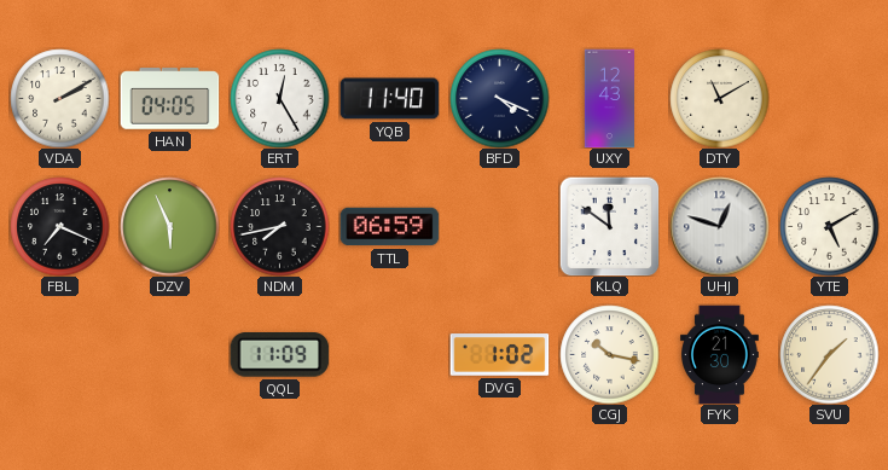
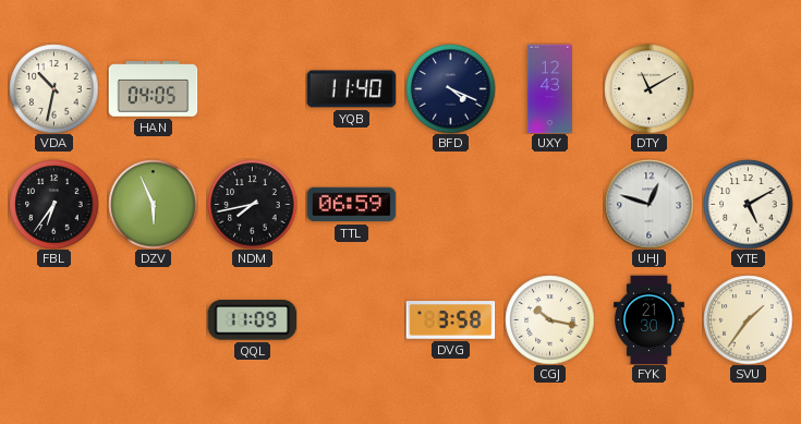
VDA: 2:10 -> 10:32 (53, 88)
ERT: 12:25 -> none (279, 98)
FBL: 7:19 -> 6:36 (53, 204)
KLQ: 11:51 -> none (609, 226)
DVG: 1:02 -> 3:58 (450, 320)
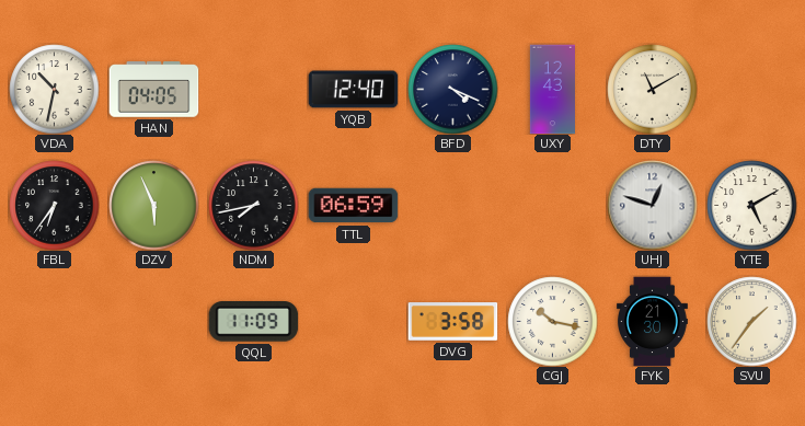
YQB: 11:40 -> 12:40 (353, 90)
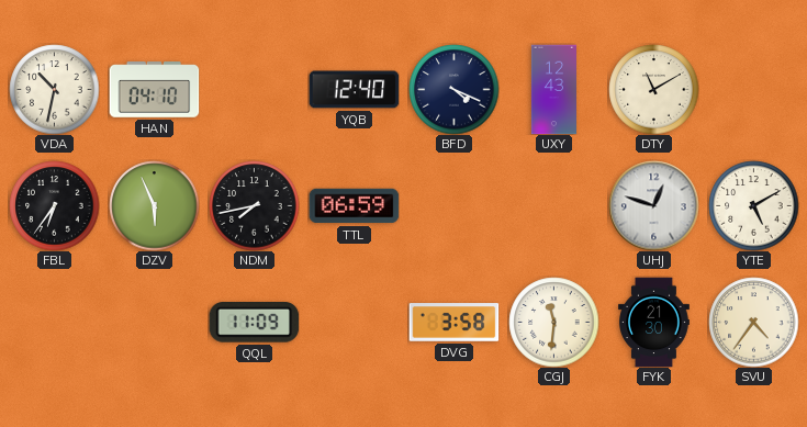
HAN: 04:05 -> 04:10 (154, 90)
CGJ: 10:17 -> 11:31 (553, 322)
SVU: 1:36 -> 4:36 (753, 322)
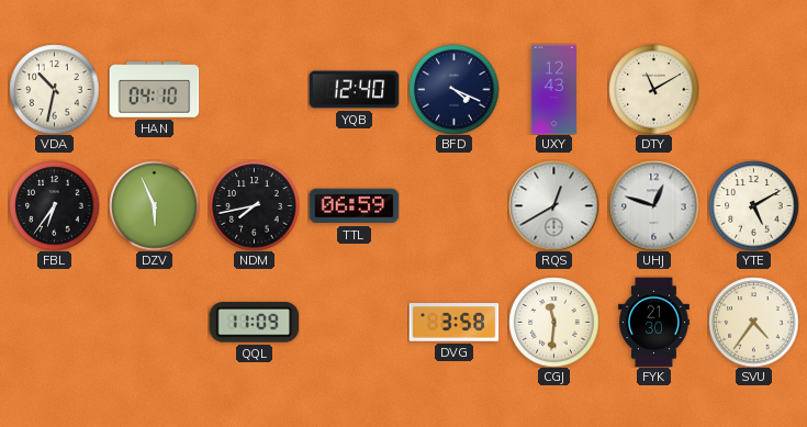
RQS: none -> 12:40 (553, 205)
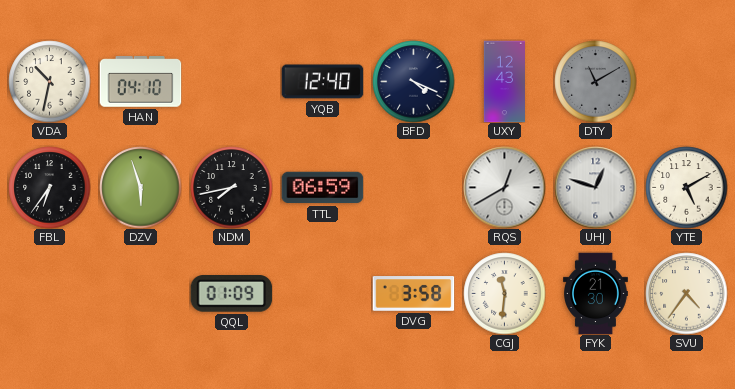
DTY dial: cream -> grey (595, 81)
DZV: 5:56 -> 5:57 (140, 187)
QQL: 11:09 -> 01:09 (231, 294)
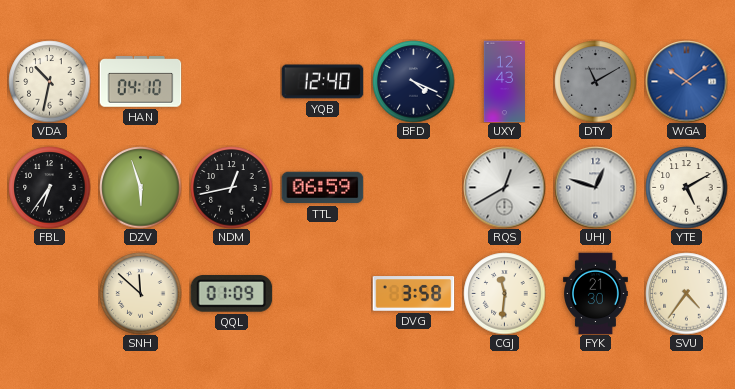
WGA: none -> 10:09 (686, 81)
NDM: 7:43 -> 12:43 (231, 187)
SNH: none -> 11:52 (140, 293)
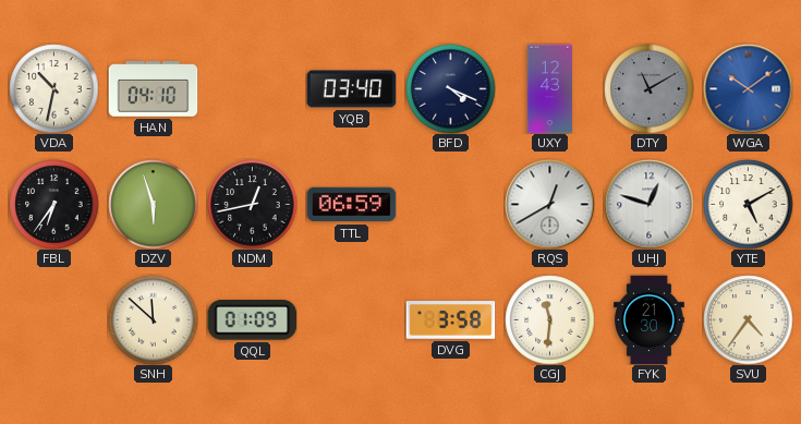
YQB: 12:40 -> 03:40 (351, 89)
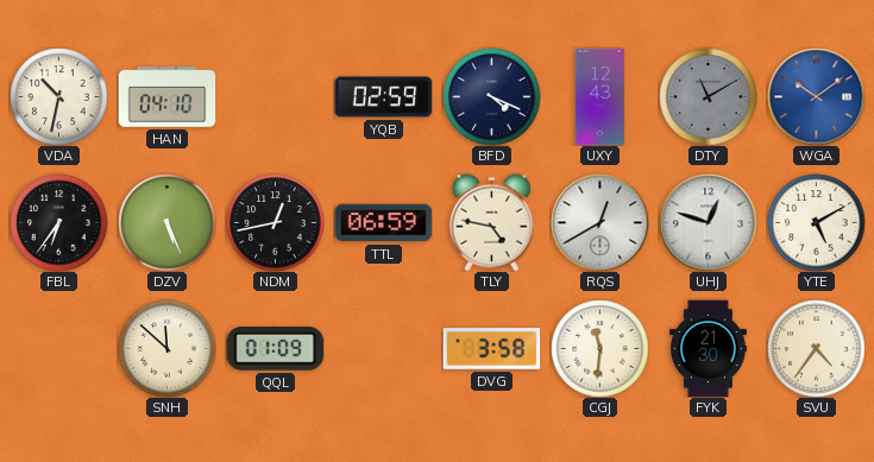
YQB: 03:40 -> 02:59 (383, 97)
DZV: 5:57 -> 5:26 (166, 222)
TLY: none -> 4:47 (492, 222)
